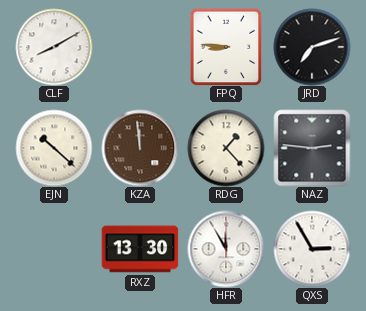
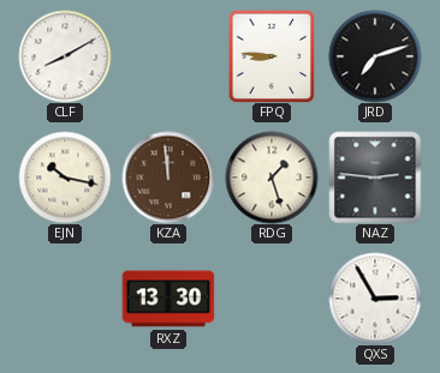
EJN: 10:22 -> 10:17 (65, 178)
RDG: 1:23 -> 1:27 (272, 178)
HFR: 11:55 -> none (226, 249)
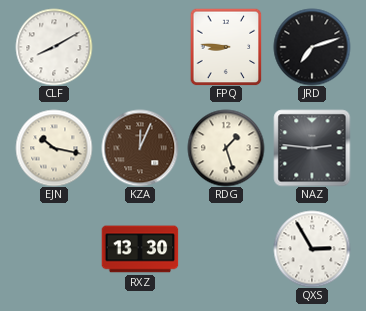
KZA: 11:59 -> 12:04 (140, 148)
